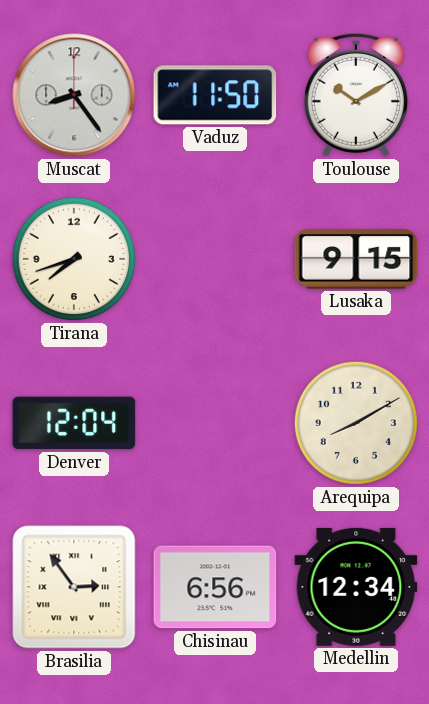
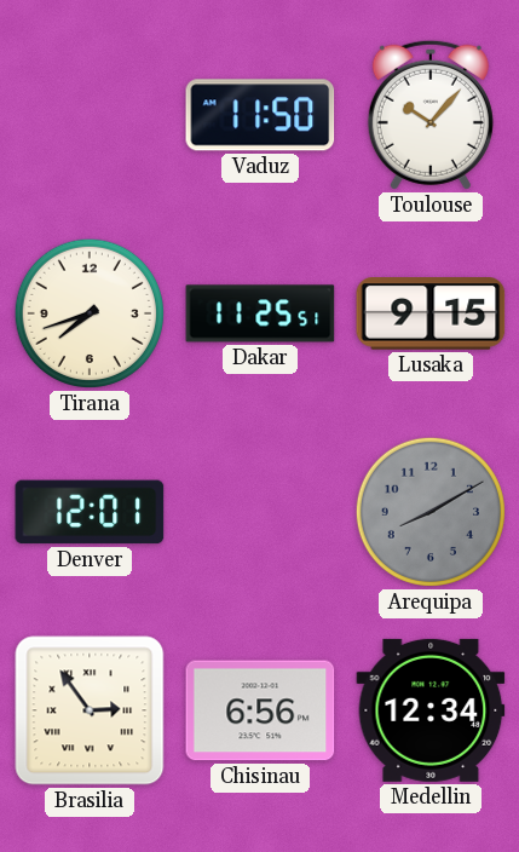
Muscat: 8:24 -> none (74, 95)
Toulouse: 10:10 -> 10:07 (431, 115)
Dakar: none -> 11:25 (260, 313)
Denver: 12:04 -> 12:01 (90, 512)
Arequipa dial: cream -> grey (431, 512)
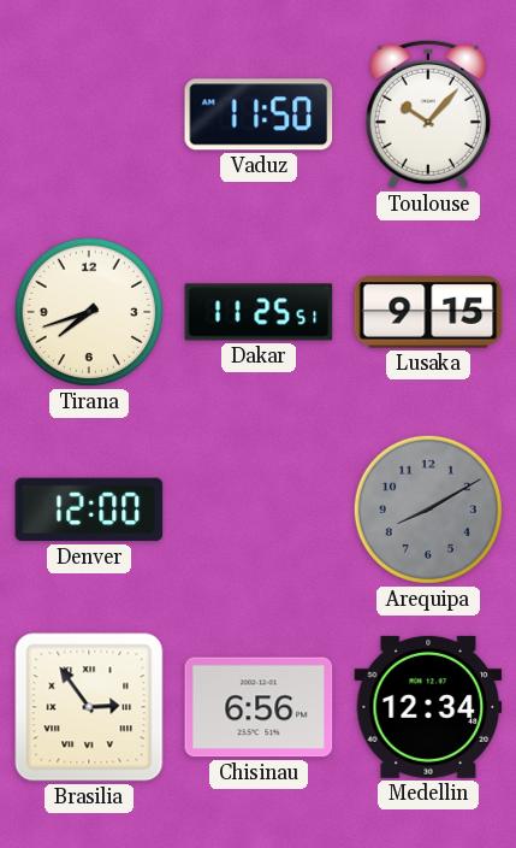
Denver: 12:01 -> 12:00 (89, 510)
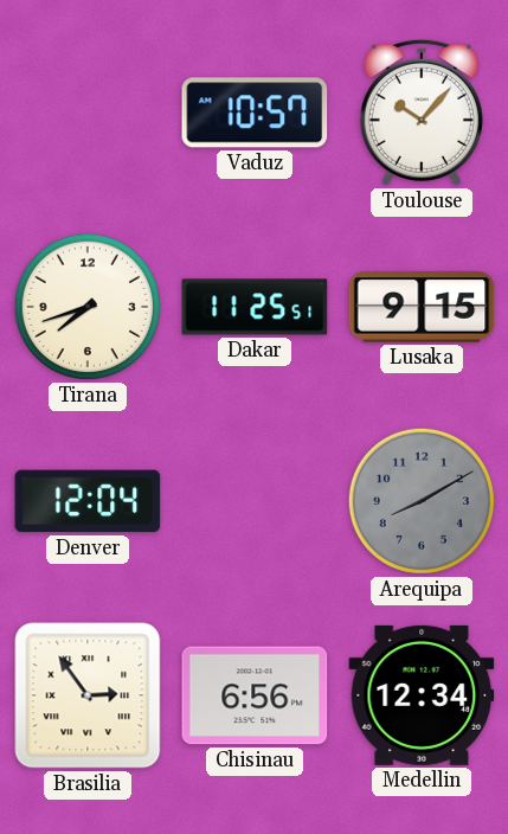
Vaduz: 11:50 -> 10:57 (255, 113)
Denver: 12:00 -> 12:04 (88, 501)
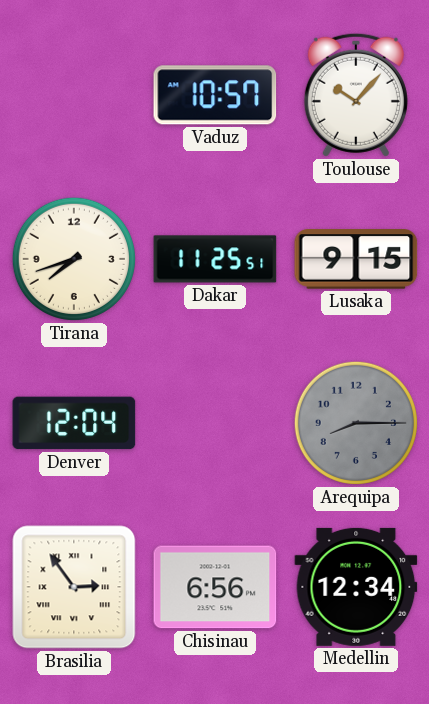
Arequipa: 8:10 -> 8:15 (356, 423)
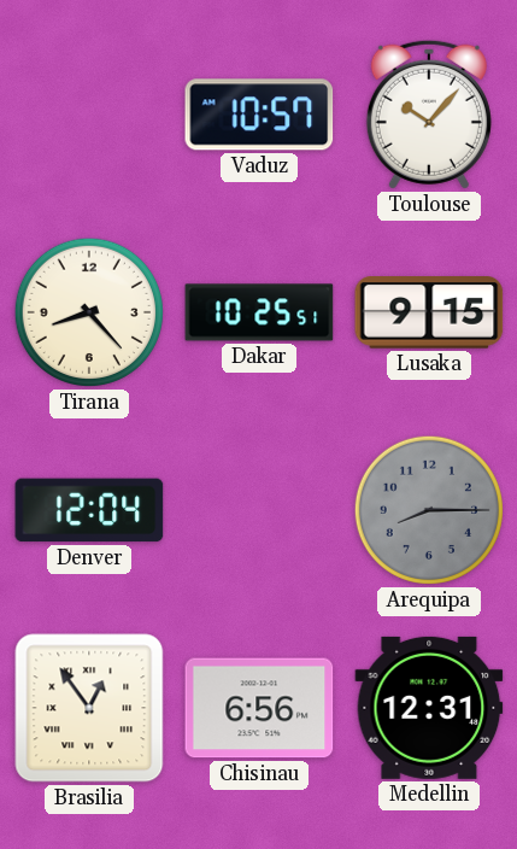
Tirana: 7:42 -> 8:23 (89, 312)
Dakar: 11:25 -> 10:25 (259, 312)
Brasilia: 2:54 -> 12:54 (89, 708)
Medellin: 12:34 -> 12:31 (429, 708)
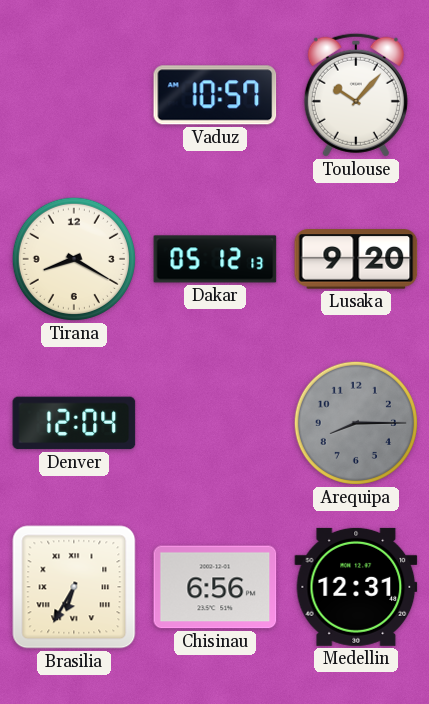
Tirana: 8:23 -> 8:20 (74, 259)
Dakar: 10:25 -> 05:12 (215, 259)
Lusaka: 9:15 -> 9:20 (356, 259)
Brasilia: 12:54 -> 6:35 (74, 587)
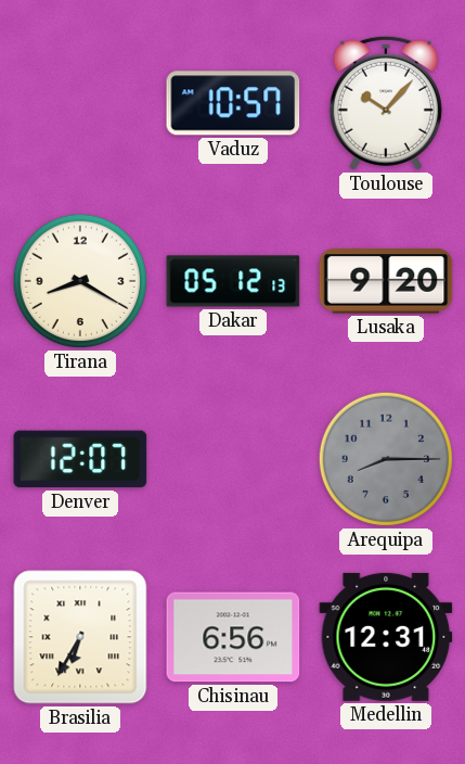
Denver: 12:04 -> 12:07 (80, 459)
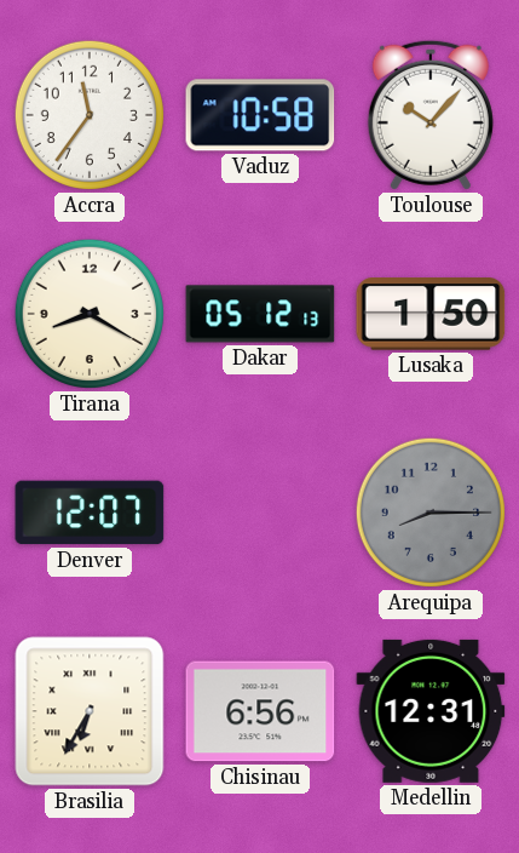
Accra: none -> 11:36 (90, 115)
Vaduz: 10:57 -> 10:58 (260, 115)
Lusaka: 9:20 -> 1:50 (431, 314)
